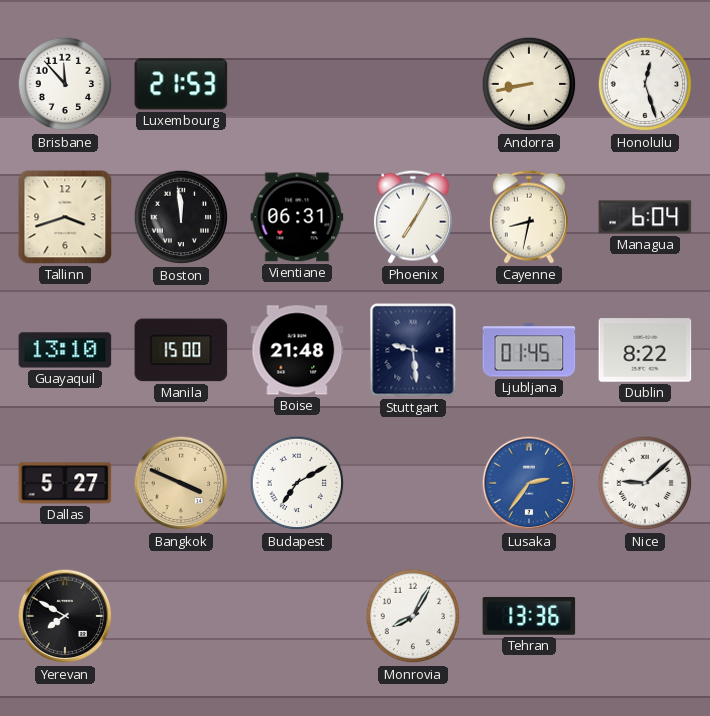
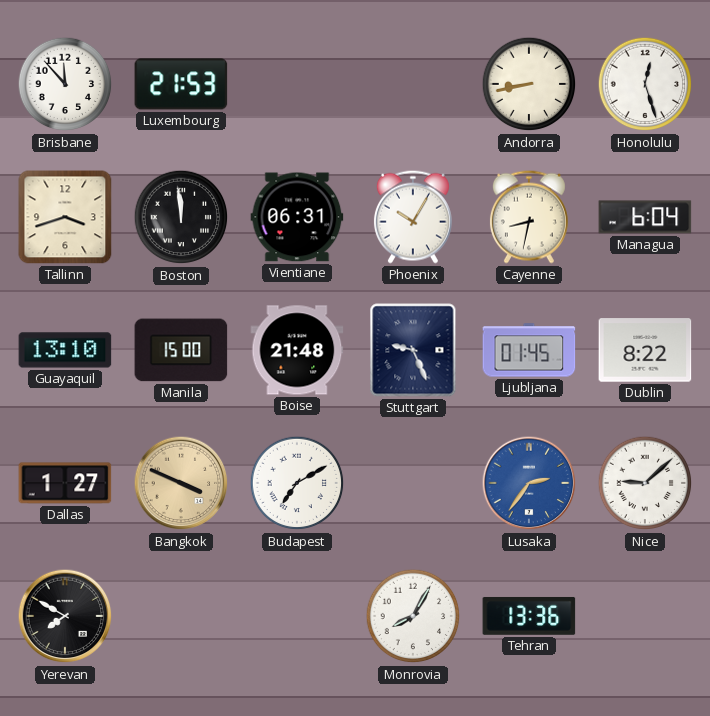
Phoenix: 7:05 -> 10:05 (413, 217)
Stuttgart: 9:29 -> 9:26 (413, 350)
Dallas: 5:27 -> 1:27 (65, 483)
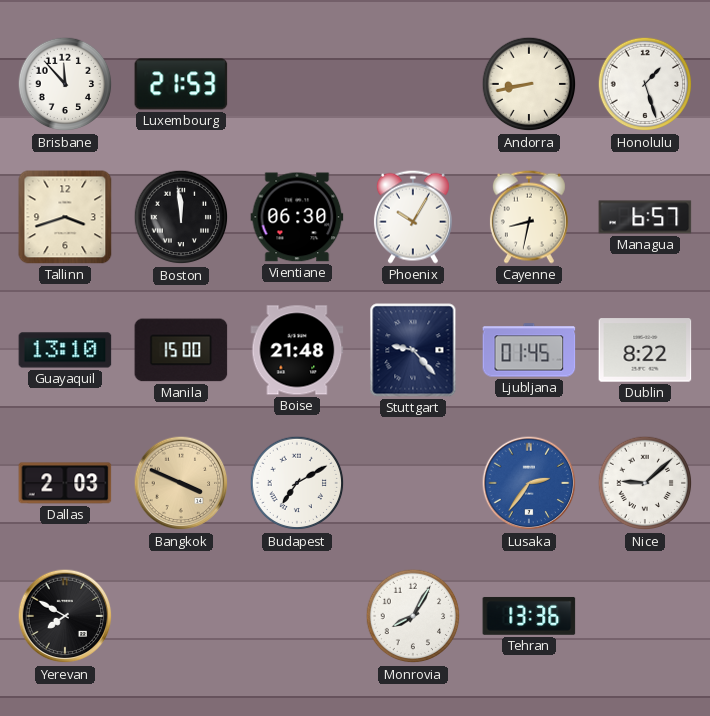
Honolulu: 12:27 -> 1:27 (645, 84)
Vientiane: 06:31 -> 06:30 (297, 217)
Managua: 6:04 -> 6:57 (645, 217)
Stuttgart: 9:26 -> 9:23 (413, 350)
Dallas: 1:27 -> 2:03 (65, 483)
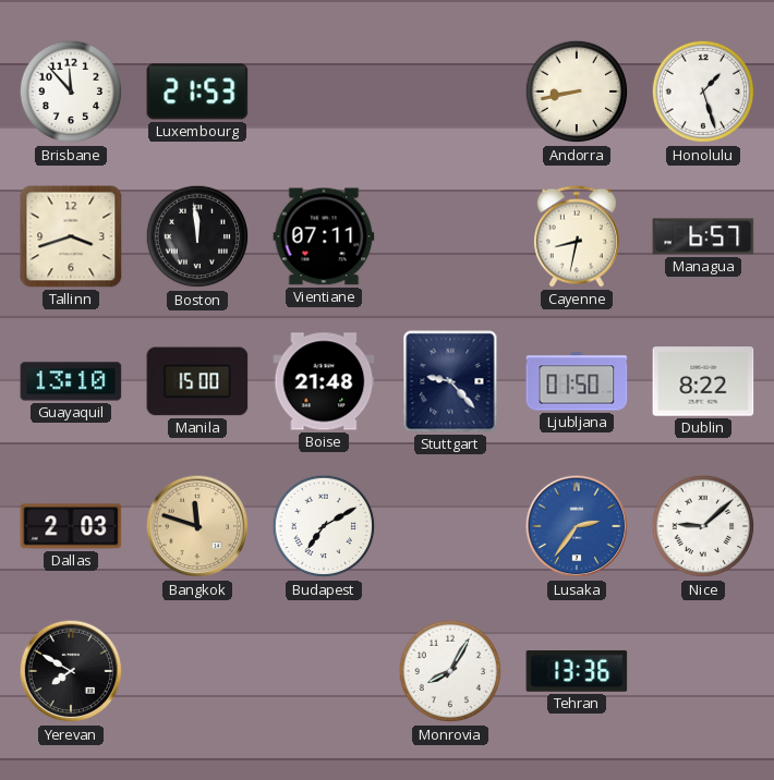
Vientiane: 06:30 -> 07:11 (324, 236)
Phoenix: 10:05 -> none (413, 217)
Ljubljana: 01:45 -> 01:50 (577, 381)
Bangkok: 3:49 -> 11:48 (197, 526)
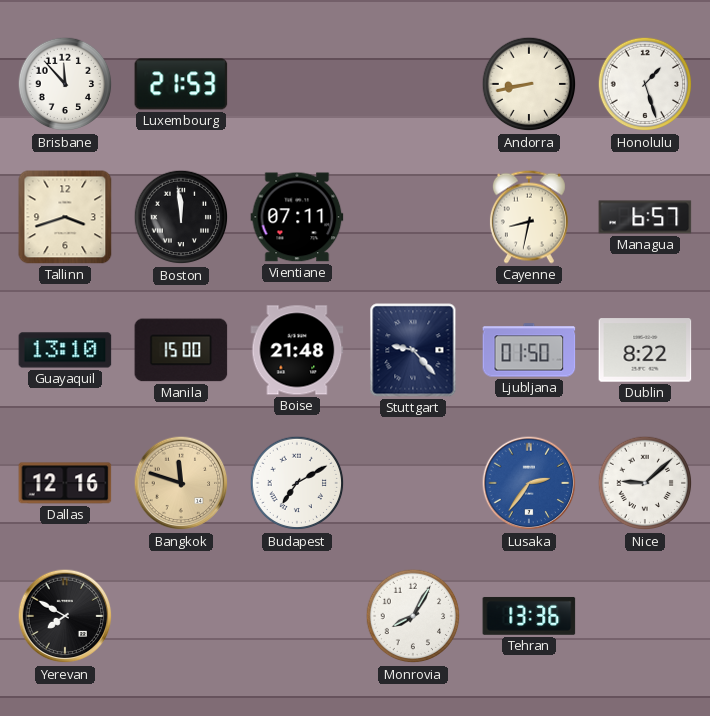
Dallas: 2:03 -> 12:16 (65, 483)
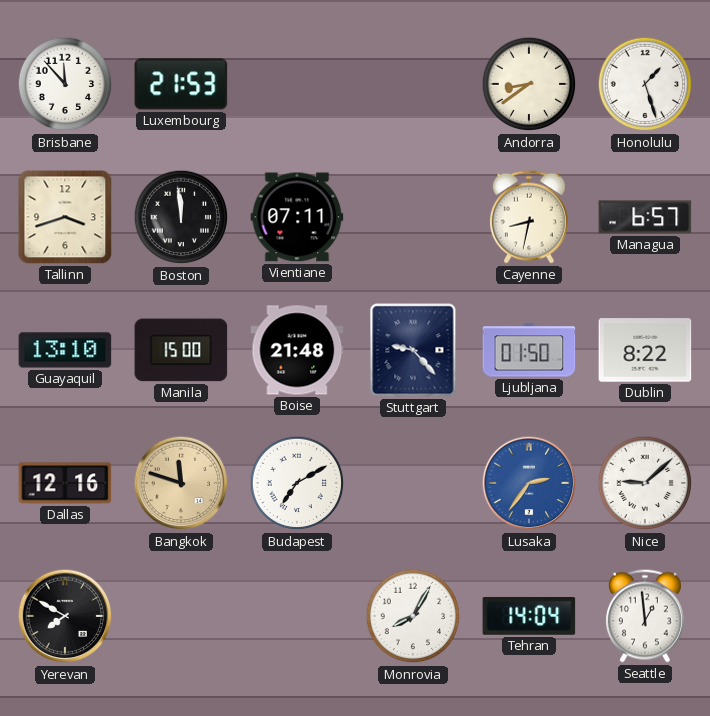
Andorra: 8:43 -> 8:39 (529, 84)
Tehran: 13:36 -> 14:04 (529, 616)
Seattle: none -> 12:59 (645, 616)
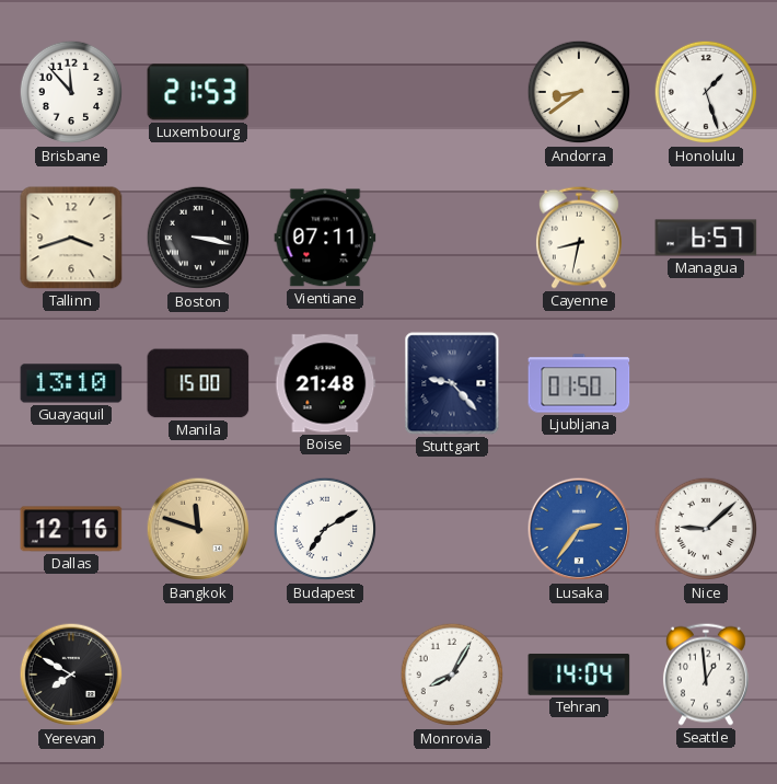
Boston: 11:59 -> 3:17 (198, 238)
Dublin: 8:22 -> none (645, 350)
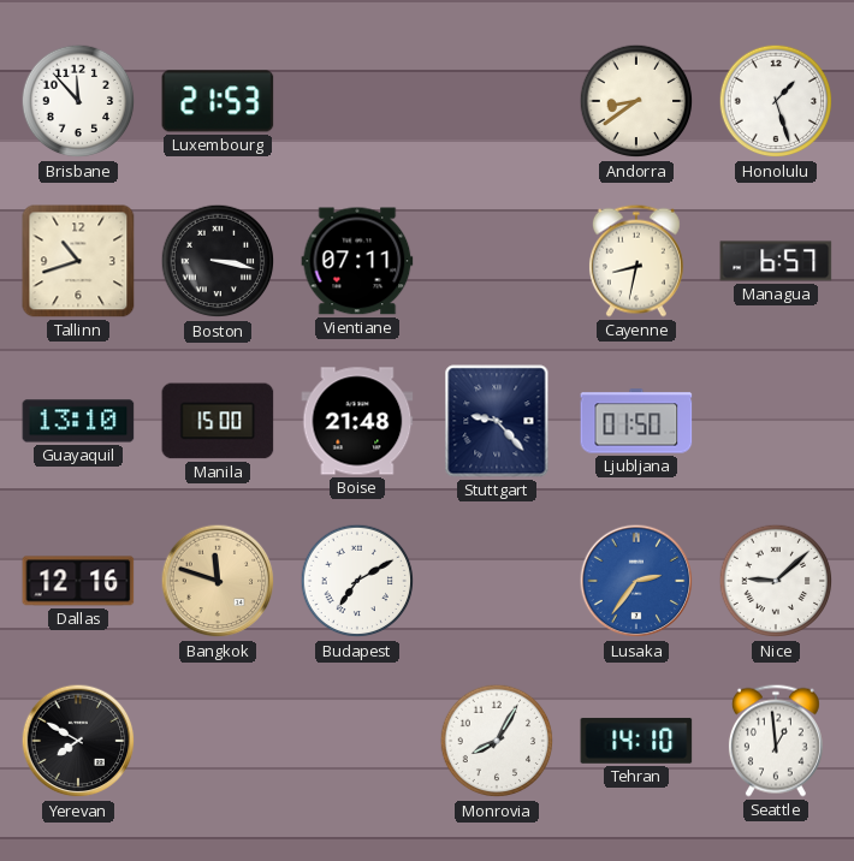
Tallinn: 3:42 -> 10:42 (78, 261)
Tehran: 14:04 -> 14:10 (636, 741)
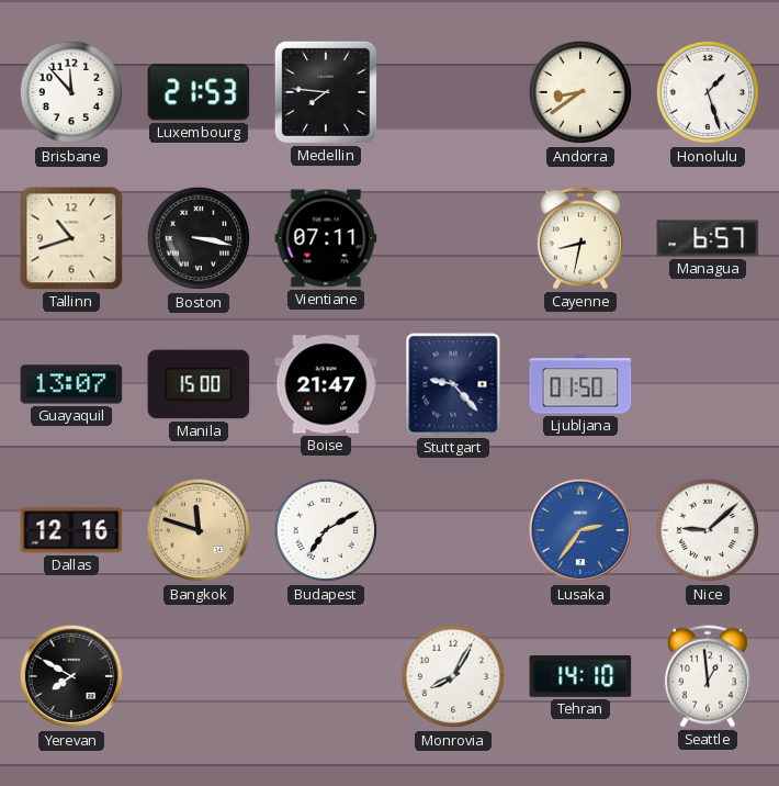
Medellin: none -> 7:46 (326, 92)
Guayaquil: 13:10 -> 13:07 (71, 384)
Boise: 21:48 -> 21:47 (326, 384)
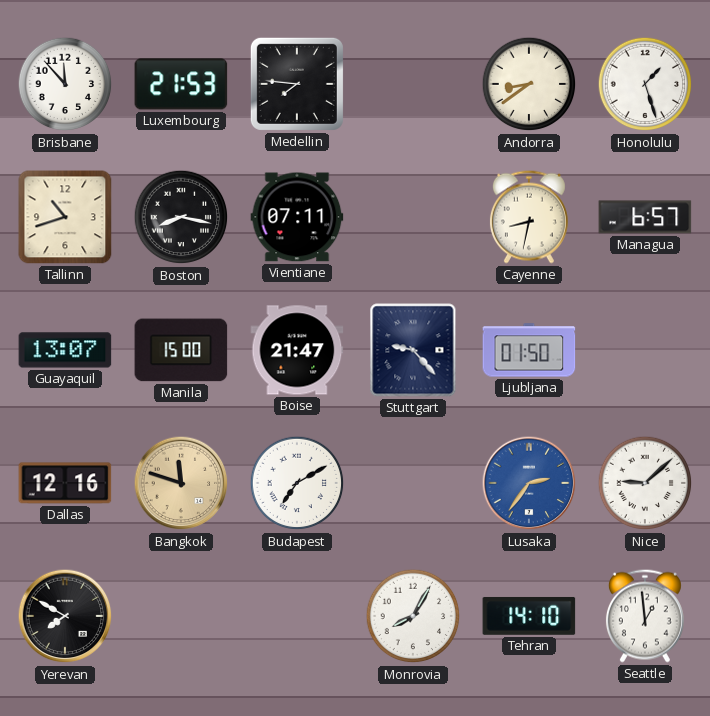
Boston: 3:17 -> 8:17 (181, 217)
